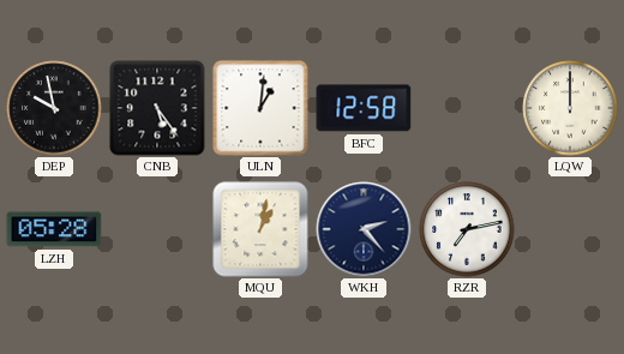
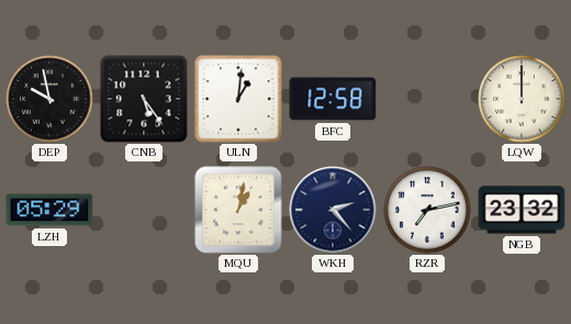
LZH: 05:28 -> 05:29 (49, 210)
NGB: none -> 23:32 (522, 210)
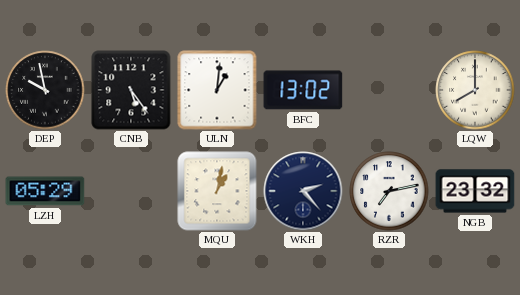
BFC: 12:58 -> 13:02 (303, 90)
LQW: 12:00 -> 8:00 (475, 90)
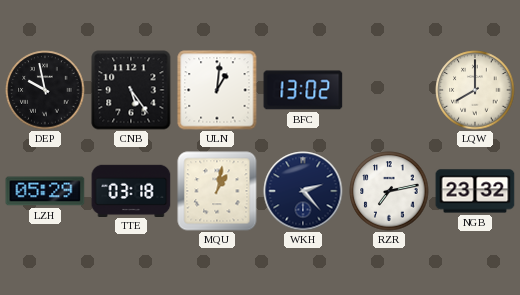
TTE: none -> 03:18 (131, 190)
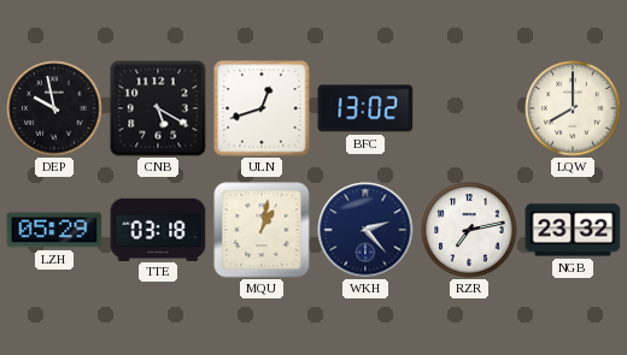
CNB: 5:24 -> 5:20 (158, 108)
ULN: 1:01 -> 12:42 (262, 108)
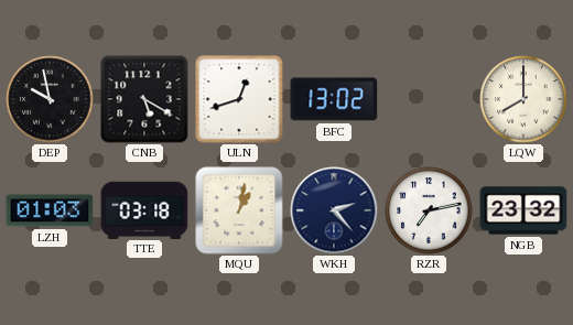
LZH: 05:29 -> 01:03 (50, 210)
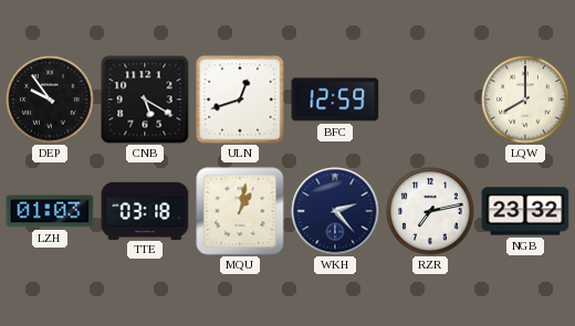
DEP: 9:58 -> 9:54 (50, 99)
BFC: 13:02 -> 12:59 (335, 99)
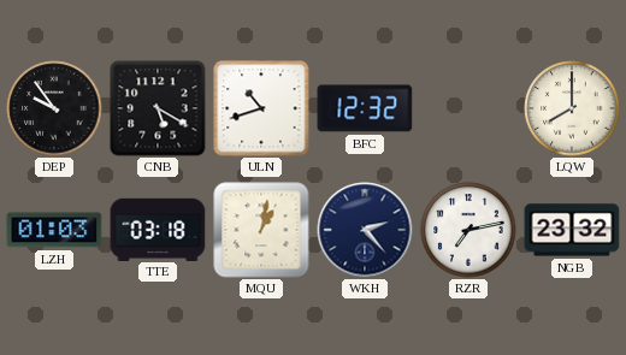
ULN: 12:42 -> 10:42 (261, 108)
BFC: 12:59 -> 12:32 (365, 108)
